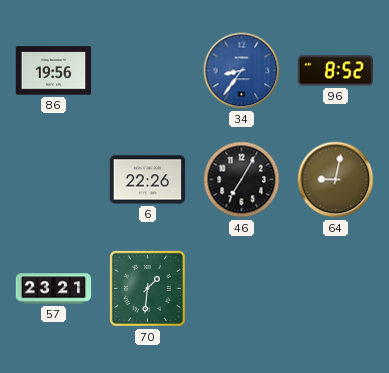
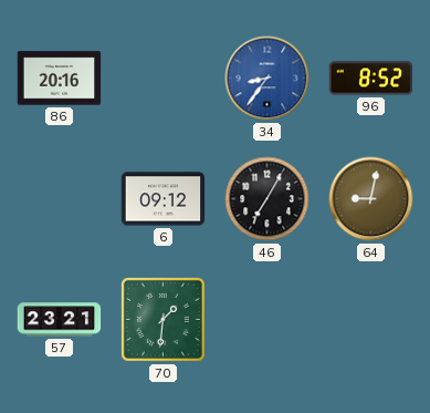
86: 19:56 -> 20:16 (60, 79)
6: 22:26 -> 09:12 (164, 199)
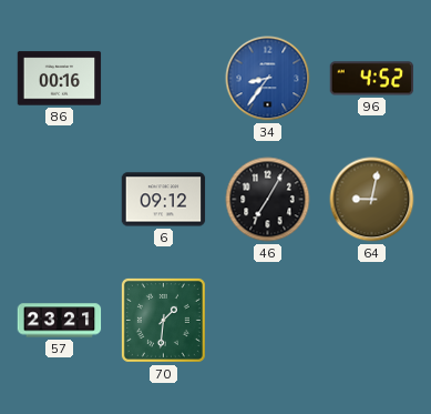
86: 20:16 -> 00:16 (60, 79)
96: 8:52 -> 4:52 (372, 79)
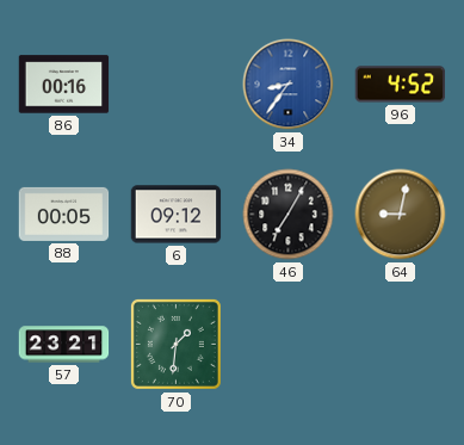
88: none -> 00:05 (64, 214)
